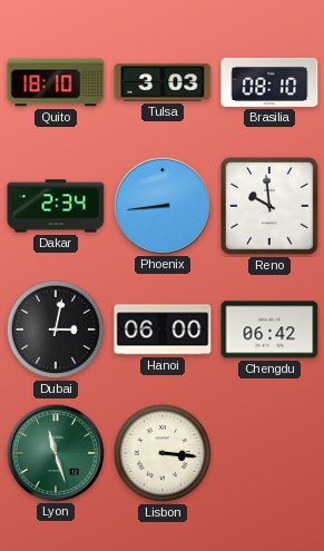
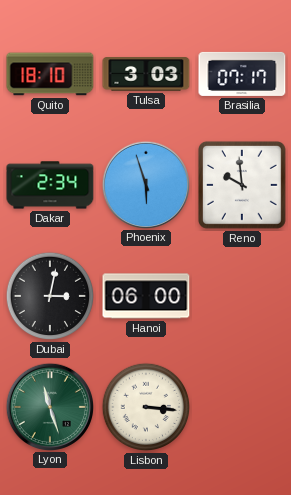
Brasilia: 08:10 -> 07:17 (242, 74)
Phoenix: 8:44 -> 5:57 (145, 184)
Chengdu: 06:42 -> none (269, 329)
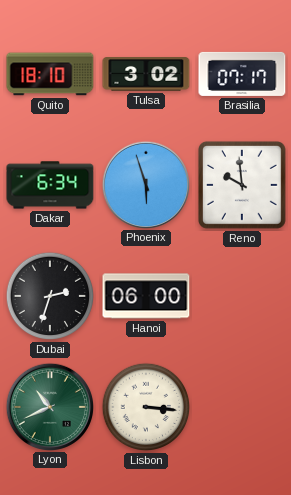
Tulsa: 3:03 -> 3:02 (146, 74)
Dakar: 2:34 -> 6:34 (50, 185)
Dubai: 3:02 -> 2:33 (50, 296)
Lyon: 11:27 -> 10:41 (49, 406)
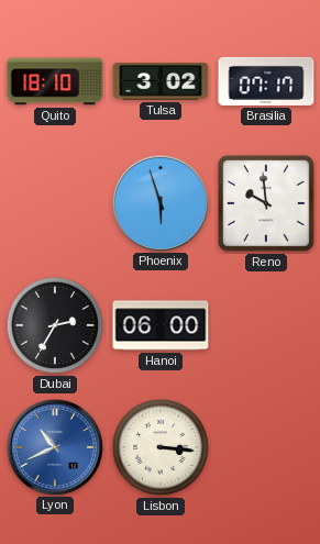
Dakar: 6:34 -> none (50, 185)
Dubai: 2:33 -> 2:35 (55, 325)
Lyon dial: green -> blue (54, 446)
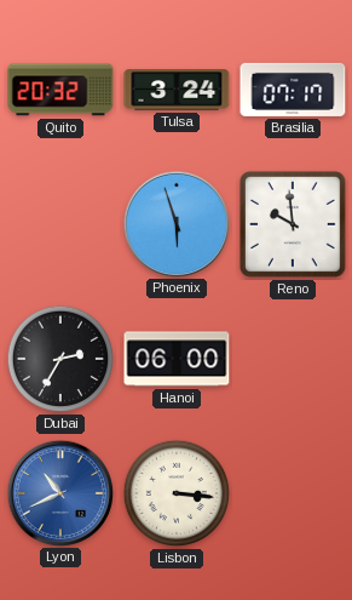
Quito: 18:10 -> 20:32 (60, 90)
Tulsa: 3:02 -> 3:24 (177, 90)
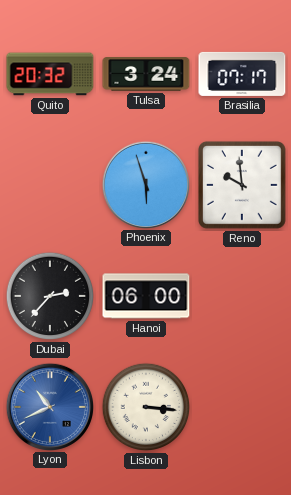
Dubai: 2:35 -> 2:37 (50, 296)
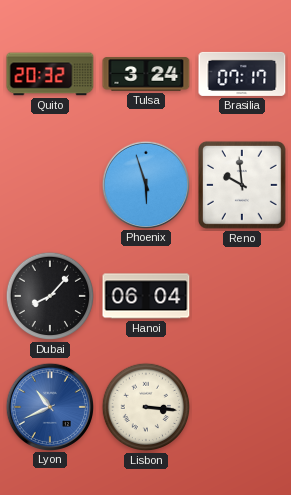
Dubai: 2:37 -> 8:07 (50, 296)
Hanoi: 06:00 -> 06:04 (146, 296)
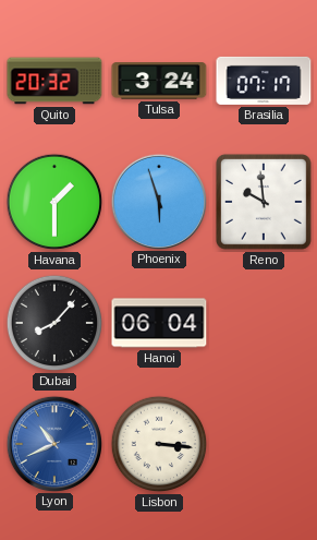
Havana: none -> 1:30 (54, 202)
